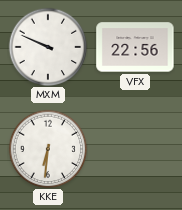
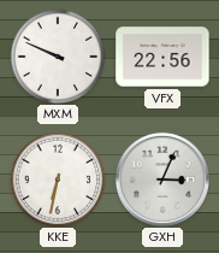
KKE: 6:31 -> 6:32 (58, 180)
GXH: none -> 3:04 (162, 180)
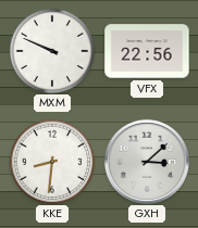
KKE: 6:32 -> 8:31 (52, 162)
GXH: 3:04 -> 3:08 (147, 162)
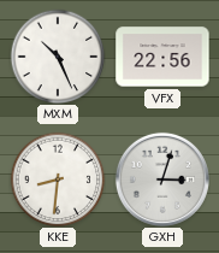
MXM: 9:49 -> 10:26 (58, 57)
GXH: 3:08 -> 3:03 (162, 180)
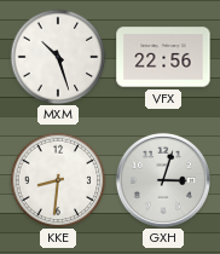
MXM: 10:26 -> 10:27 (58, 57)
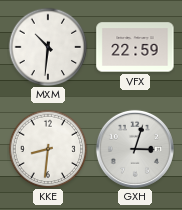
MXM: 10:27 -> 10:31 (48, 47)
VFX: 22:56 -> 22:59 (135, 47)
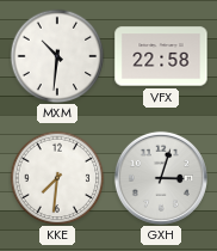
VFX: 22:59 -> 22:58 (161, 56)
KKE: 8:31 -> 7:31 (57, 178)
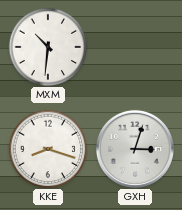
VFX: 22:58 -> none (161, 56)
KKE: 7:31 -> 8:18 (48, 149)
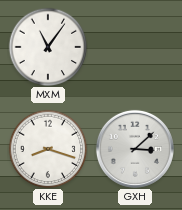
MXM: 10:31 -> 11:06 (48, 47)
GXH: 3:03 -> 3:08 (135, 149)
